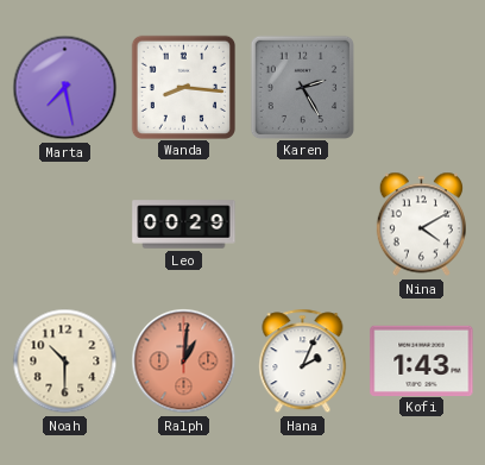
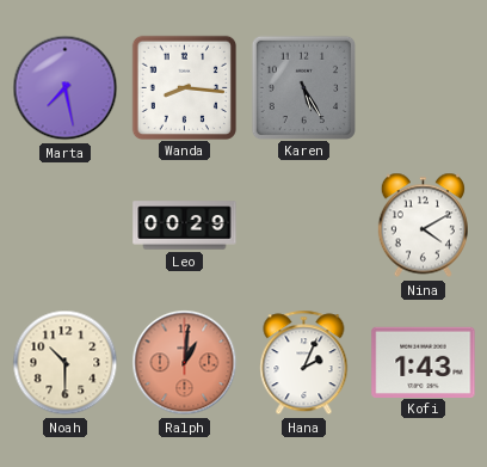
Karen: 2:25 -> 5:25 (303, 87)
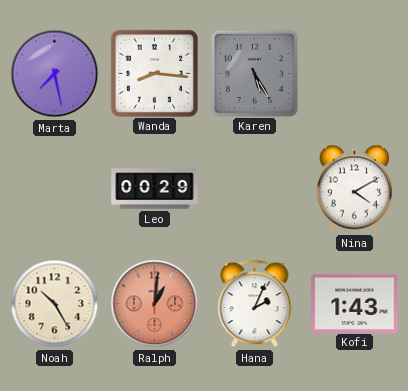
Noah: 10:30 -> 10:25 (55, 304)
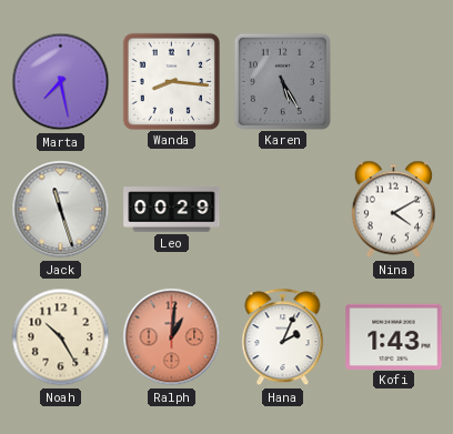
Jack: none -> 11:27 (61, 210)
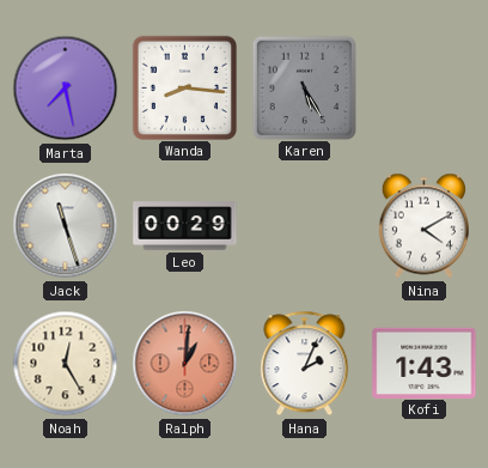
Noah: 10:25 -> 12:25 (66, 364)
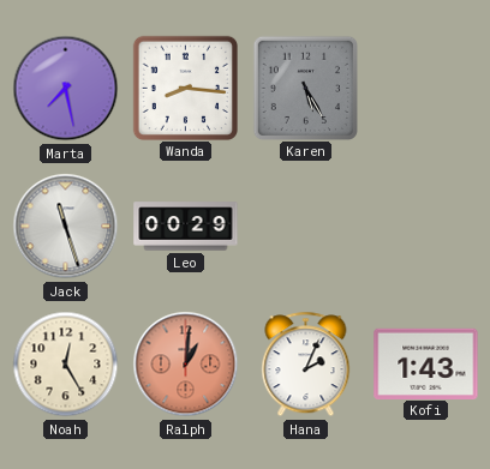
Nina: 4:10 -> none (423, 226)
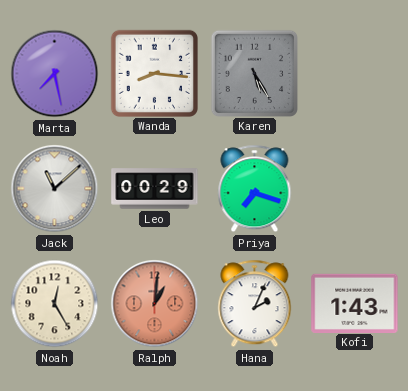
Jack: 11:27 -> 11:08 (55, 189)
Priya: none -> 7:18 (255, 189)
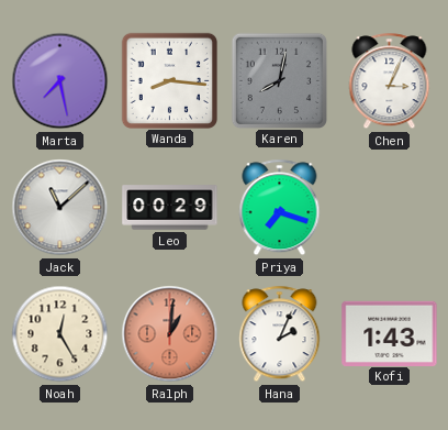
Karen: 5:25 -> 8:02 (279, 80)
Chen: none -> 3:04 (390, 81)
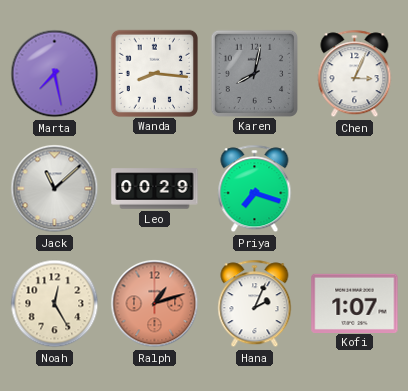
Ralph: 1:01 -> 1:12 (155, 304)
Kofi: 1:43 -> 1:07 (355, 303)
